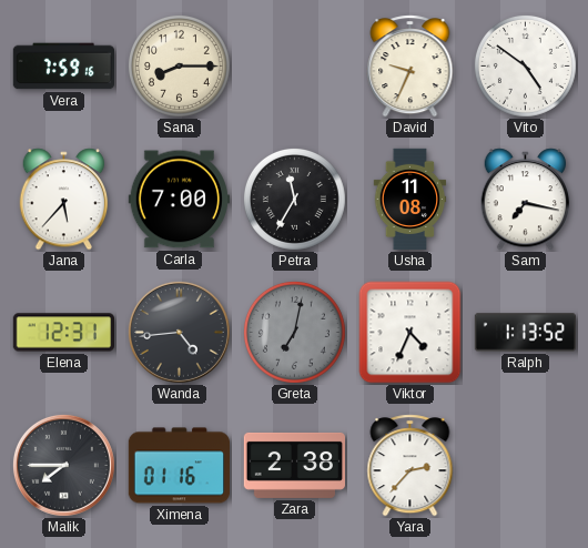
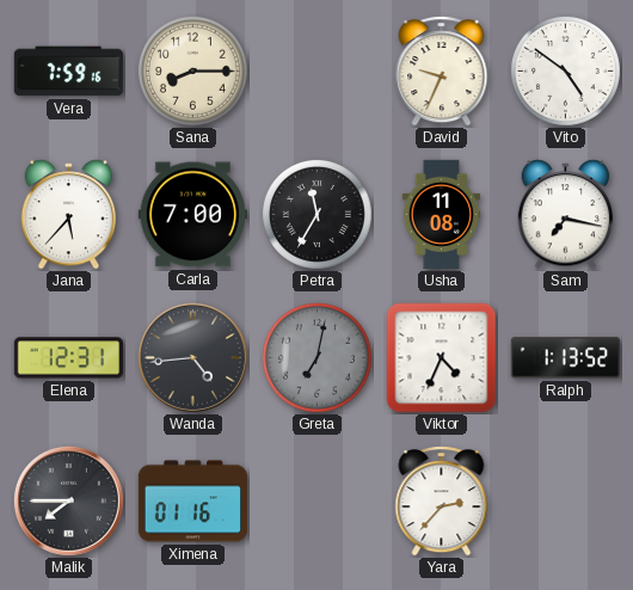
Zara: 2:38 -> none (294, 465)
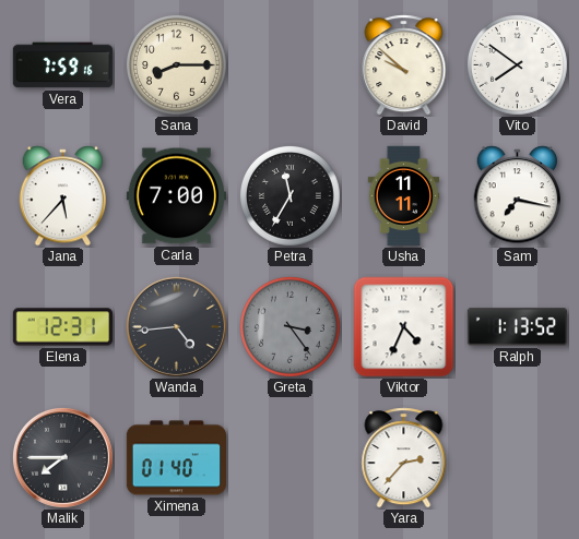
David: 9:34 -> 9:52 (404, 65)
Vito: 4:51 -> 7:51 (517, 64)
Usha: 11:08 -> 11:11 (404, 196)
Greta: 7:02 -> 3:24 (289, 326)
Ximena: 01:16 -> 01:40 (176, 458)
